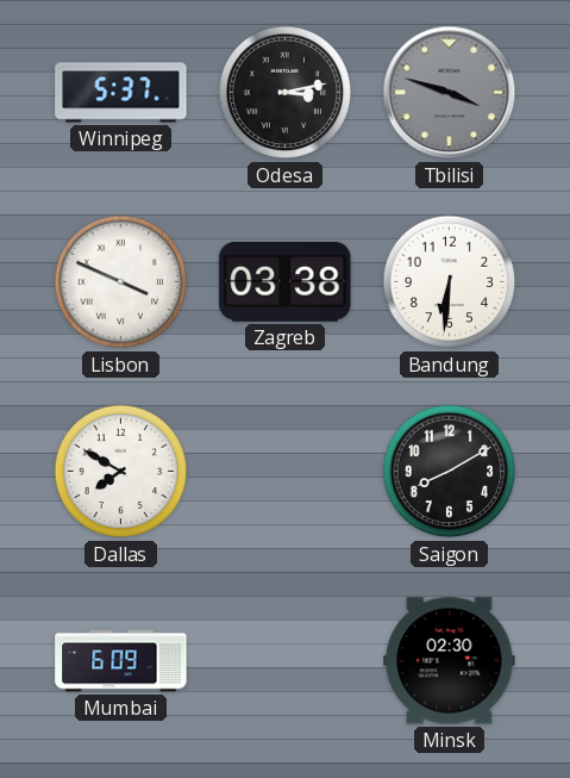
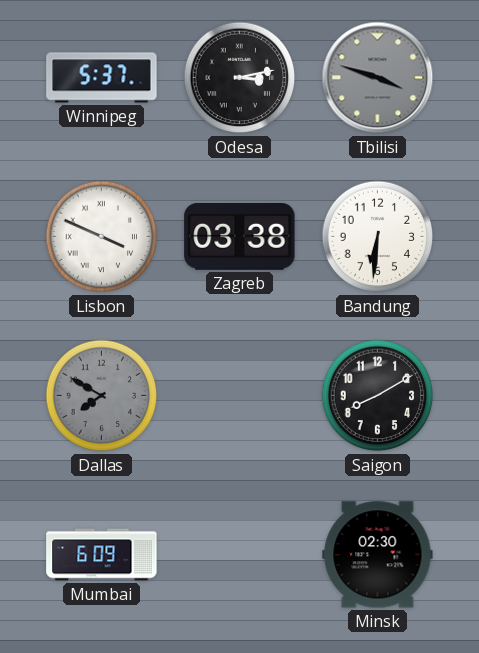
Dallas dial: white -> grey (102, 396)
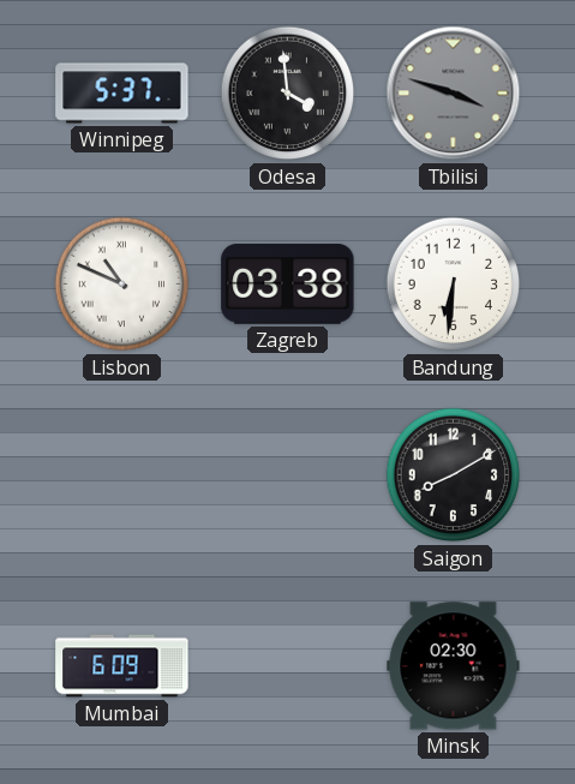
Odesa: 3:13 -> 3:59 (288, 94)
Lisbon: 3:49 -> 10:49 (122, 285)
Dallas: 7:50 -> none (102, 396)
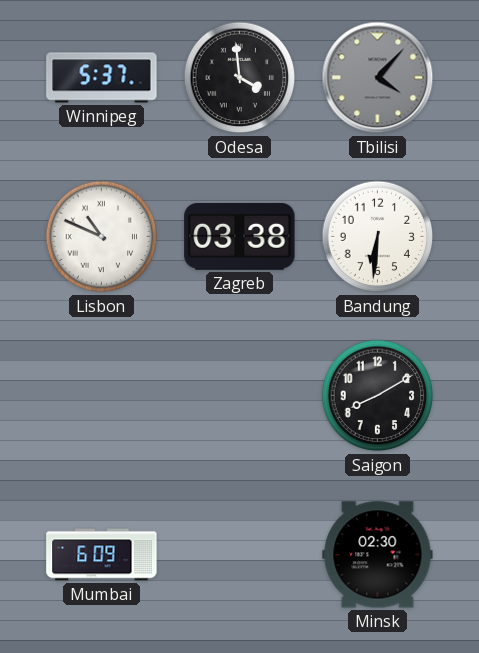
Tbilisi: 3:48 -> 4:07 (378, 78)
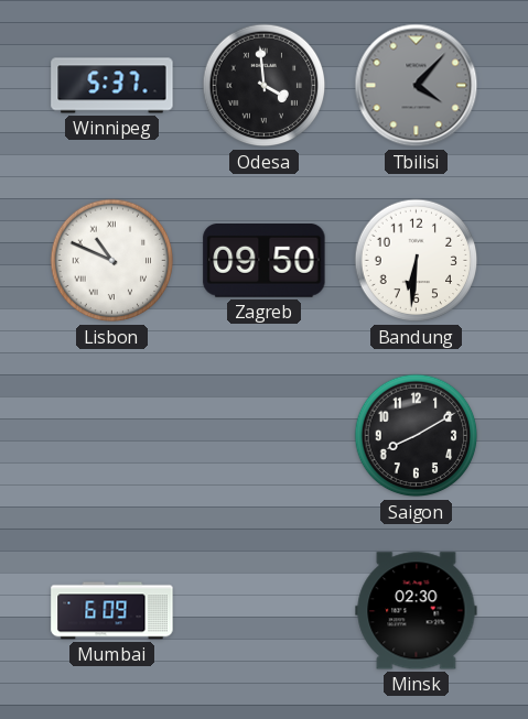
Zagreb: 03:38 -> 09:50 (265, 261)
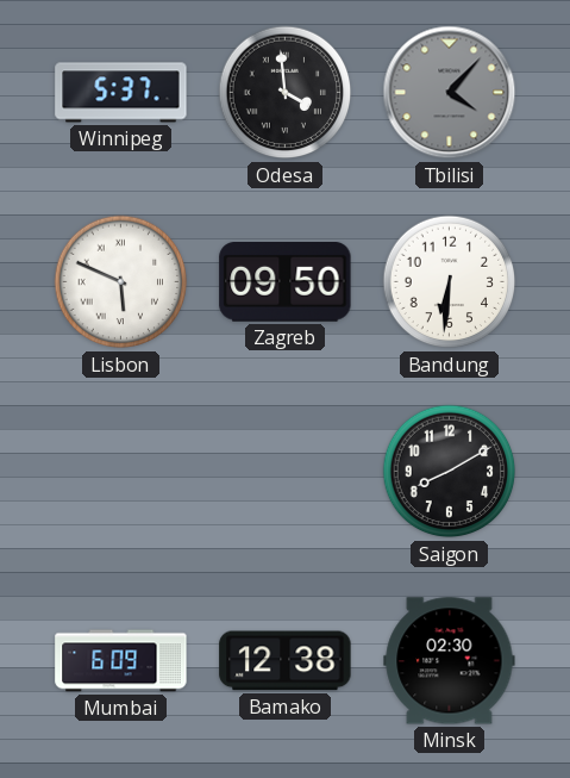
Lisbon: 10:49 -> 5:49 (121, 282)
Bamako: none -> 12:38 (286, 661)
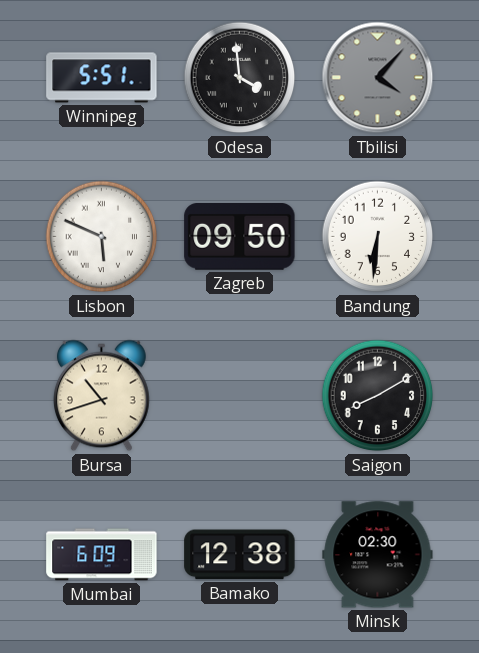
Winnipeg: 5:37 -> 5:51 (102, 78)
Bursa: none -> 10:42 (101, 396)
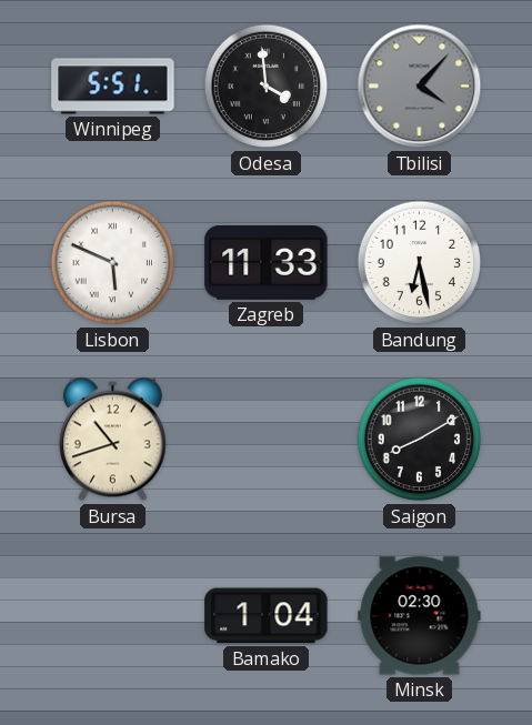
Zagreb: 09:50 -> 11:33 (267, 263)
Bandung: 6:31 -> 6:28 (420, 263)
Mumbai: 6:09 -> none (102, 555)
Bamako: 12:38 -> 1:04 (267, 616)
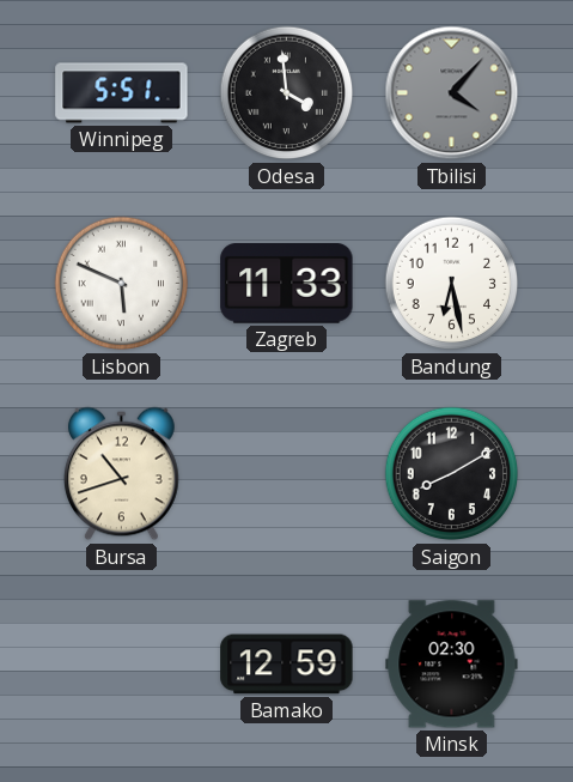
Bamako: 1:04 -> 12:59 (287, 665)
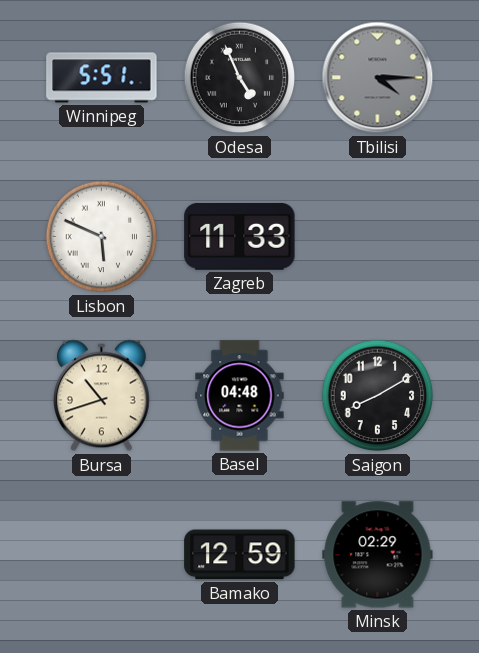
Odesa: 3:59 -> 4:56 (240, 78)
Tbilisi: 4:07 -> 4:15 (378, 78)
Bandung: 6:28 -> none (452, 284)
Basel: none -> 04:48 (240, 396)
Minsk: 02:30 -> 02:29 (378, 555)
